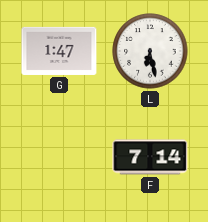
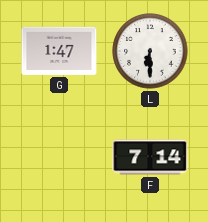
L: 6:28 -> 6:30 (150, 51)
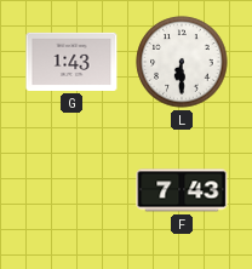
G: 1:47 -> 1:43 (71, 62)
F: 7:14 -> 7:43 (182, 190)
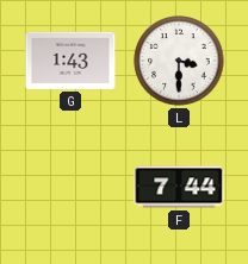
L: 6:30 -> 3:30 (179, 61)
F: 7:43 -> 7:44 (179, 187)
